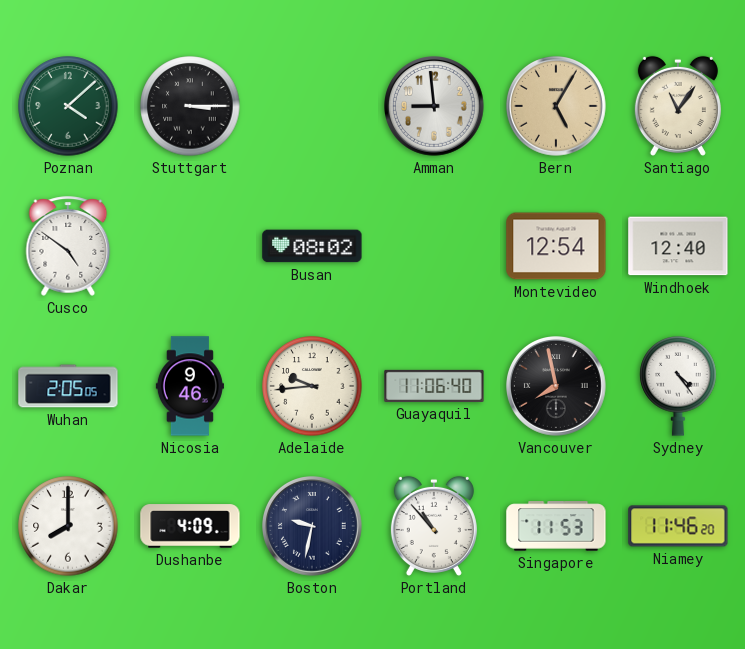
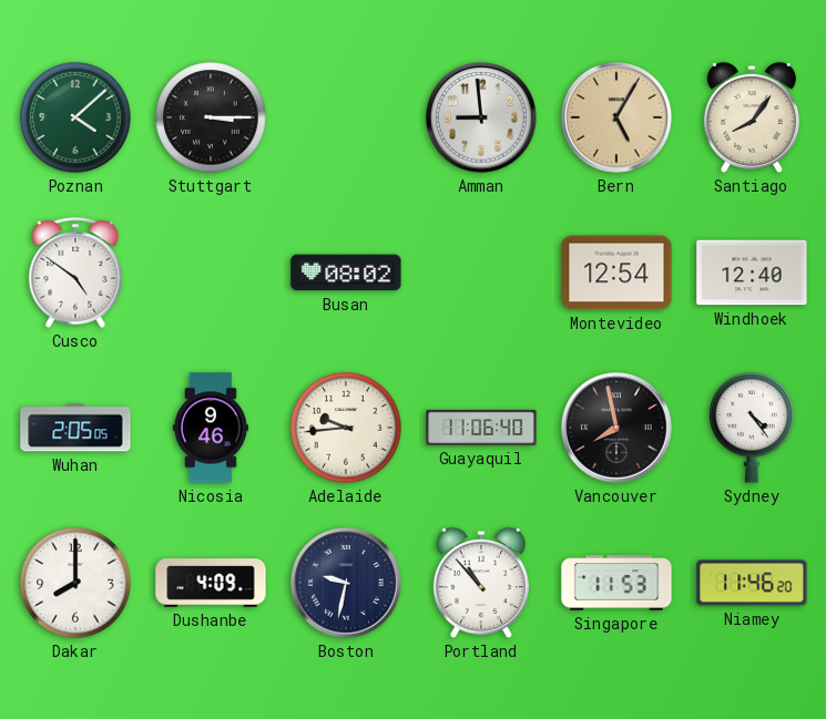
Santiago: 11:06 -> 8:06 (752, 117)
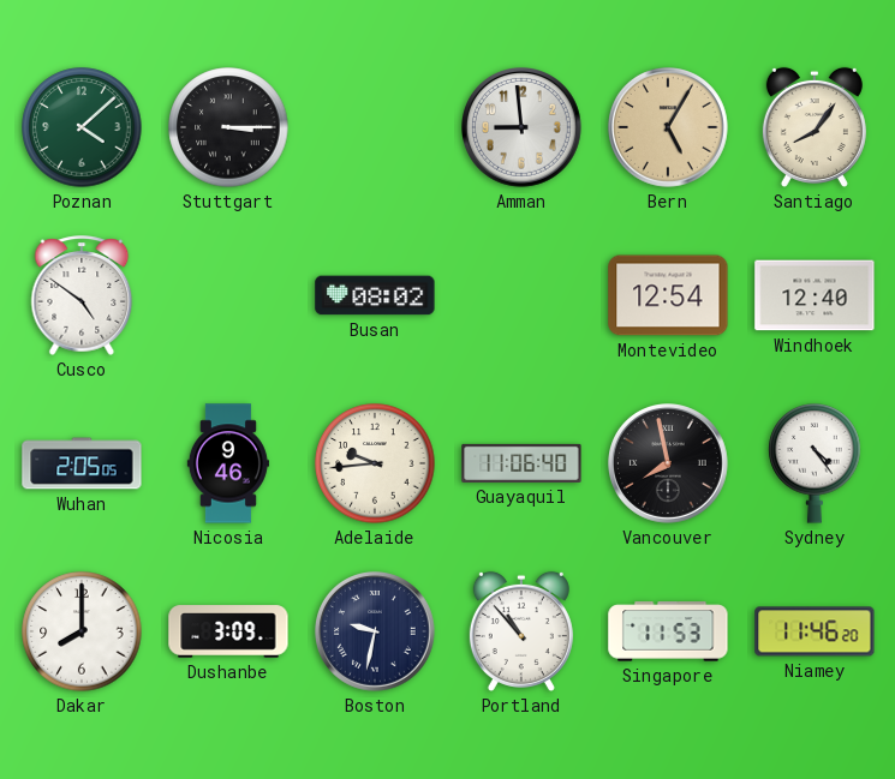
Dushanbe: 4:09 -> 3:09 (228, 631)
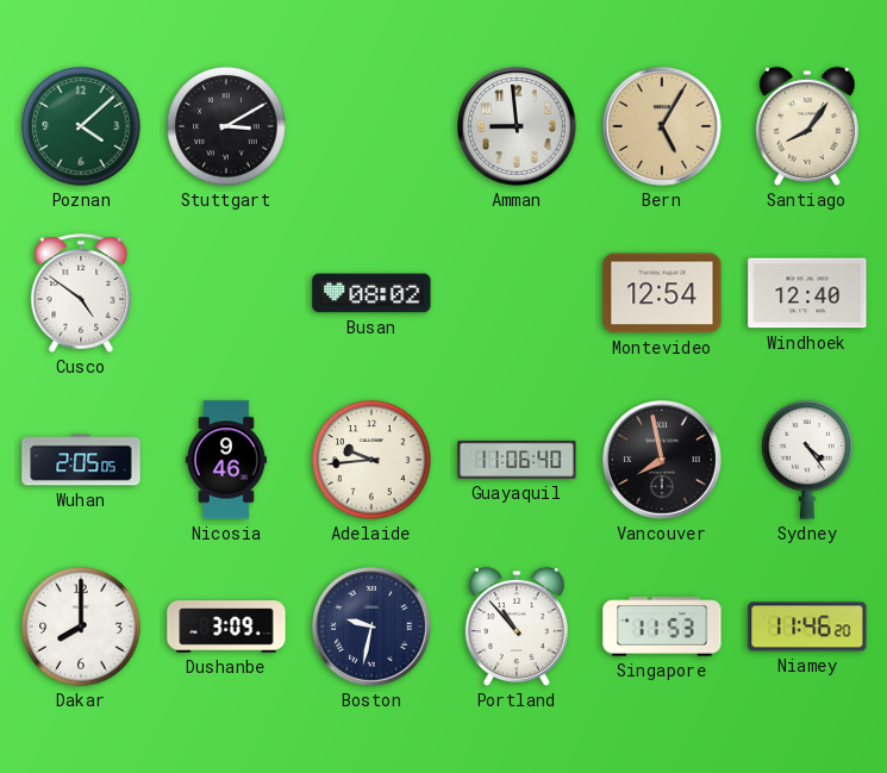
Stuttgart: 3:15 -> 3:10 (226, 126)
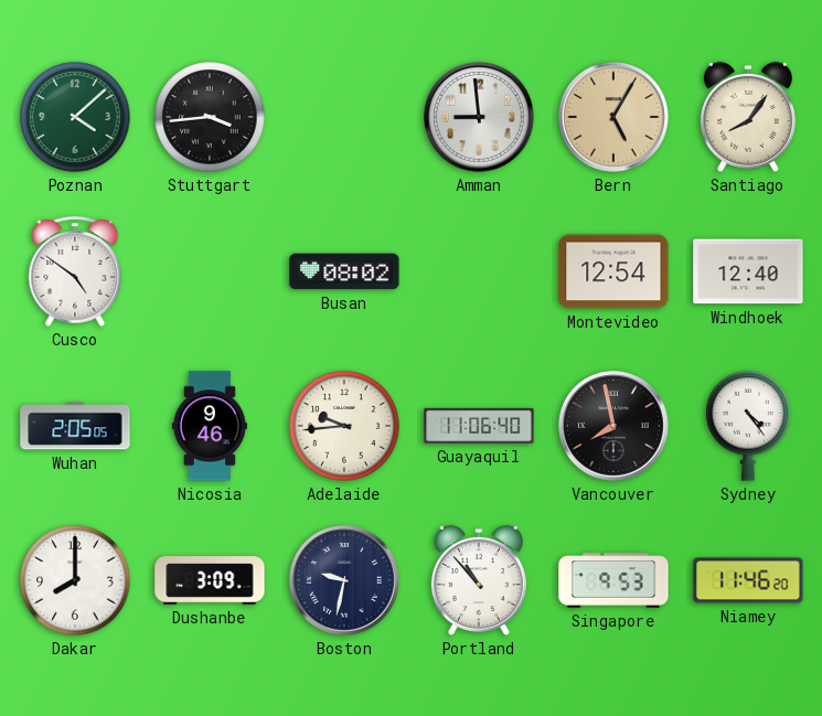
Stuttgart: 3:10 -> 3:44 (210, 117)
Singapore: 11:53 -> 9:53 (613, 580)
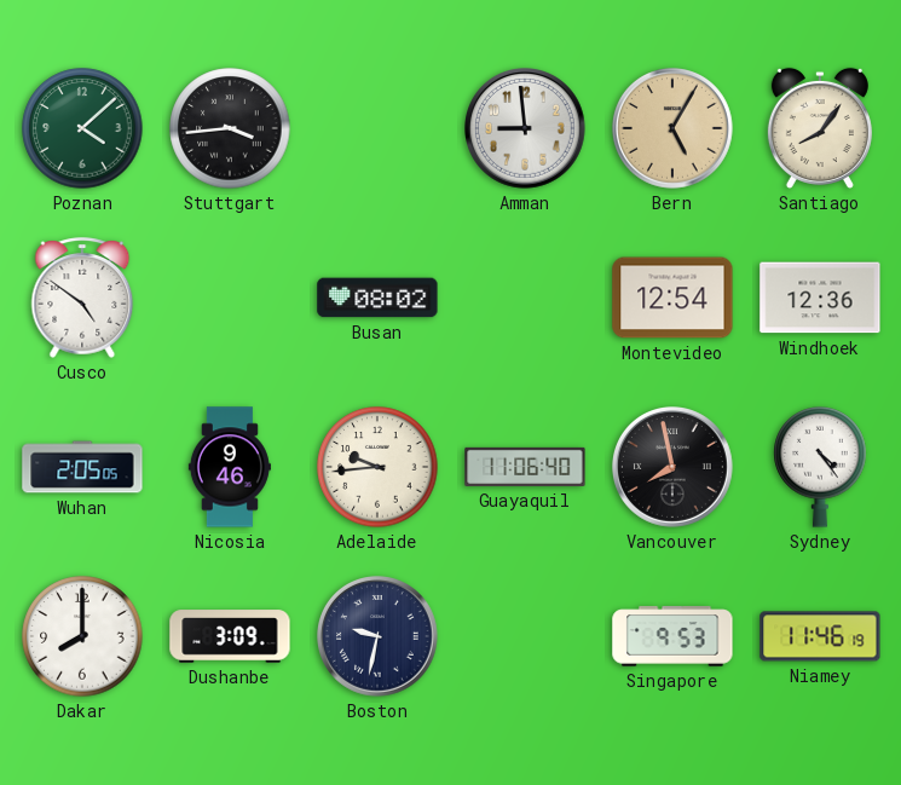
Windhoek: 12:40 -> 12:36 (820, 298)
Portland: 10:53 -> none (479, 580)
Niamey: 11:46:20 -> 11:46:19 (820, 636)
